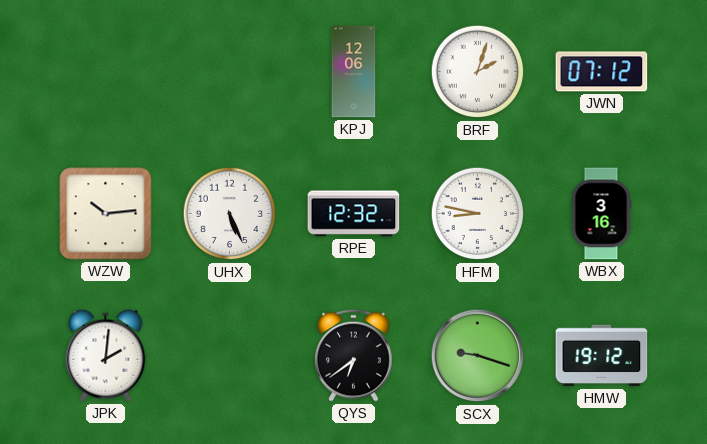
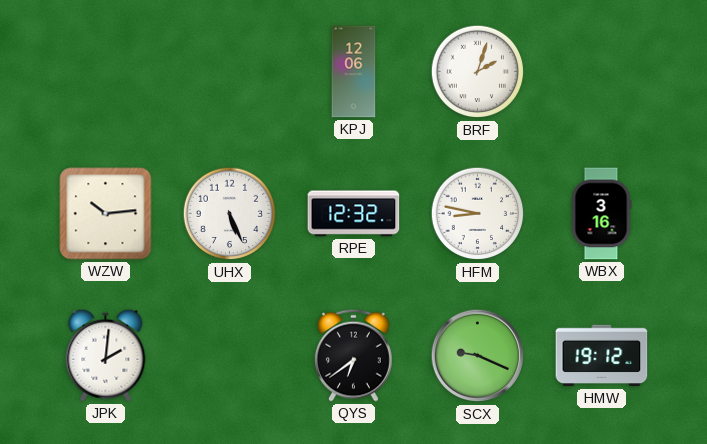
JWN: 07:12 -> none (602, 72)
SCX: 9:18 -> 9:19 (478, 356)
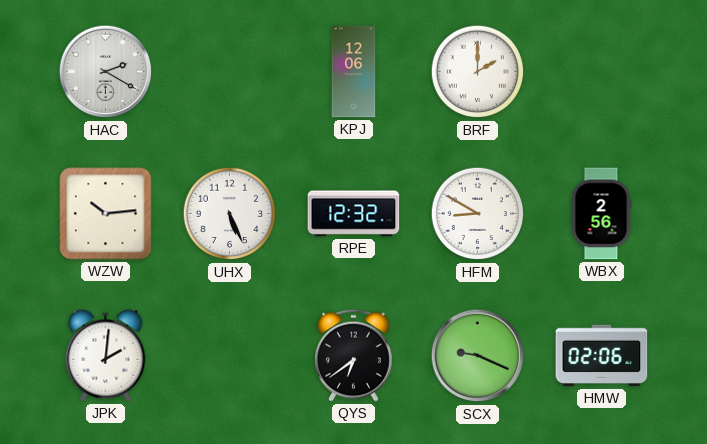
HAC: none -> 2:20 (106, 72)
BRF: 2:03 -> 2:00 (478, 72)
HFM: 8:47 -> 8:50 (478, 214)
WBX: 3:16 -> 2:56 (601, 214)
HMW: 19:12 -> 02:06 (602, 356)
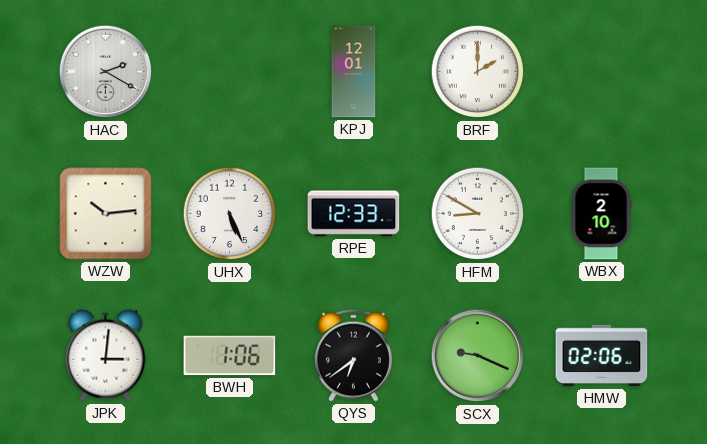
KPJ: 12:06 -> 12:01 (354, 72)
RPE: 12:32 -> 12:33 (354, 214)
WBX: 2:56 -> 2:10 (601, 214)
JPK: 2:01 -> 3:01 (106, 355)
BWH: none -> 1:06 (230, 356)
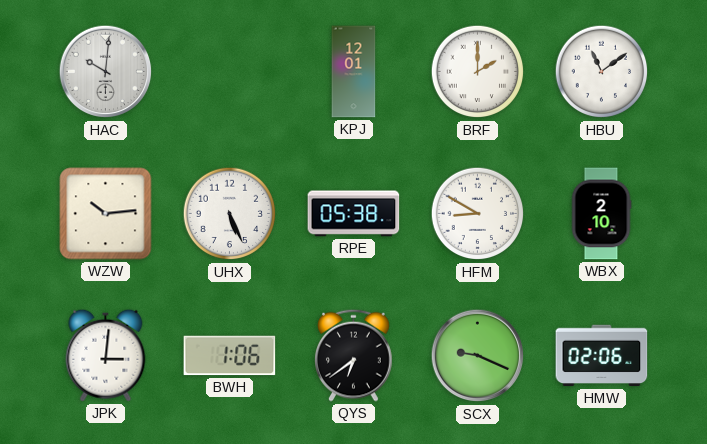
HAC: 2:20 -> 10:01 (106, 72)
HBU: none -> 11:09 (602, 72)
RPE: 12:33 -> 05:38 (354, 214)
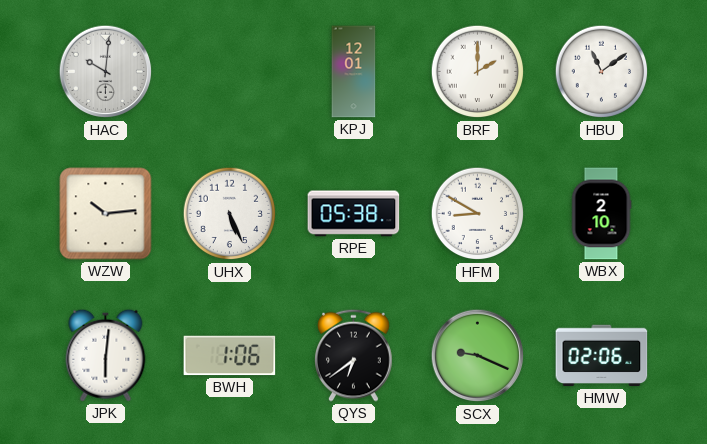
JPK: 3:01 -> 6:01 (106, 355)
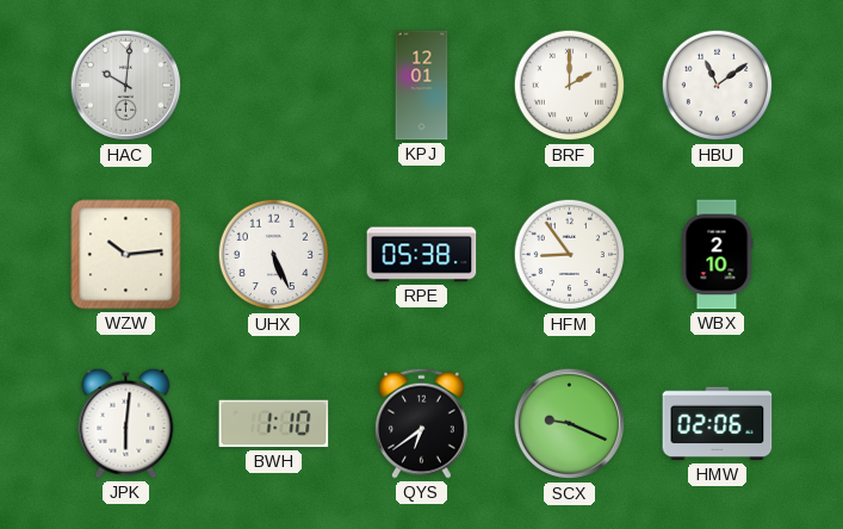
HFM: 8:50 -> 8:54 (570, 255)
BWH: 1:06 -> 1:10 (274, 424)
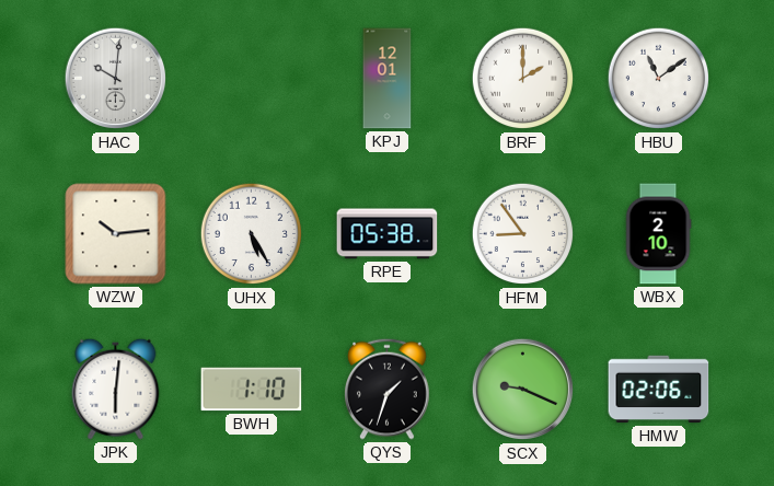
UHX: 5:26 -> 5:25 (252, 234)
QYS: 6:39 -> 1:33 (388, 389)
